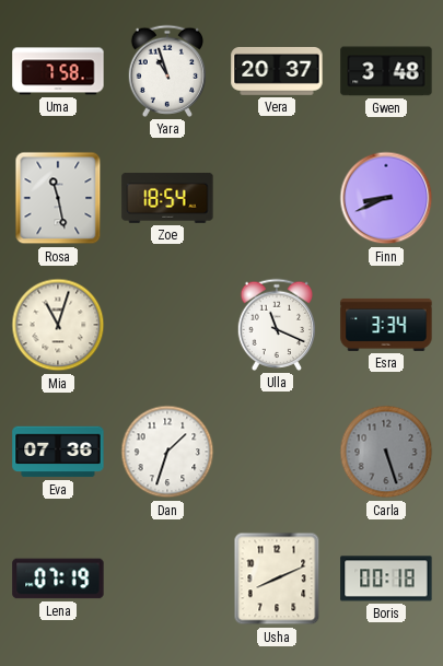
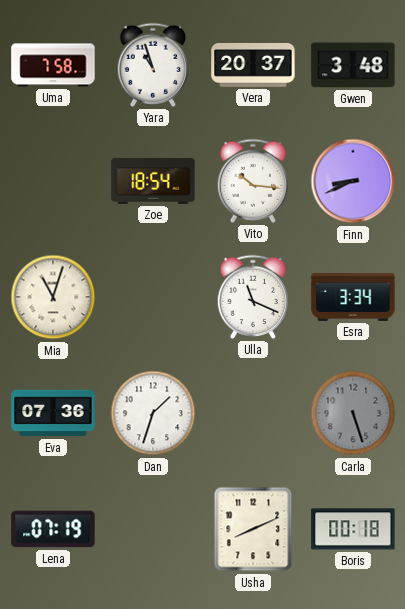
Rosa: 11:28 -> none (58, 198)
Vito: none -> 10:16 (252, 181)
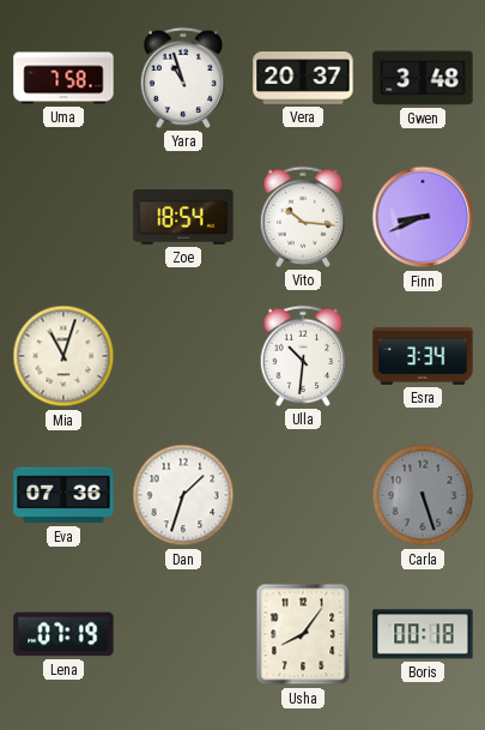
Ulla: 11:19 -> 10:31 (302, 356)
Usha: 8:11 -> 8:06 (303, 634)
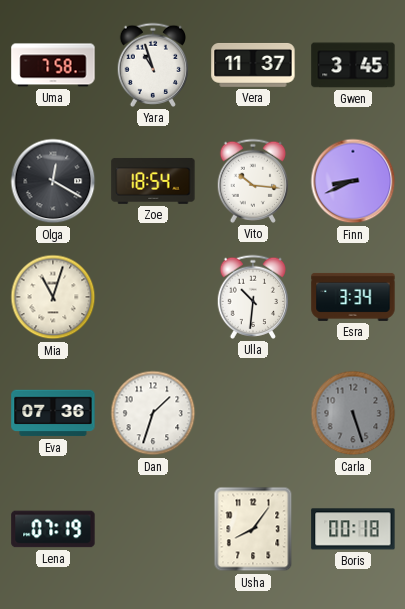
Vera: 20:37 -> 11:37 (253, 65)
Gwen: 3:48 -> 3:45 (353, 65)
Olga: none -> 12:20 (53, 181)
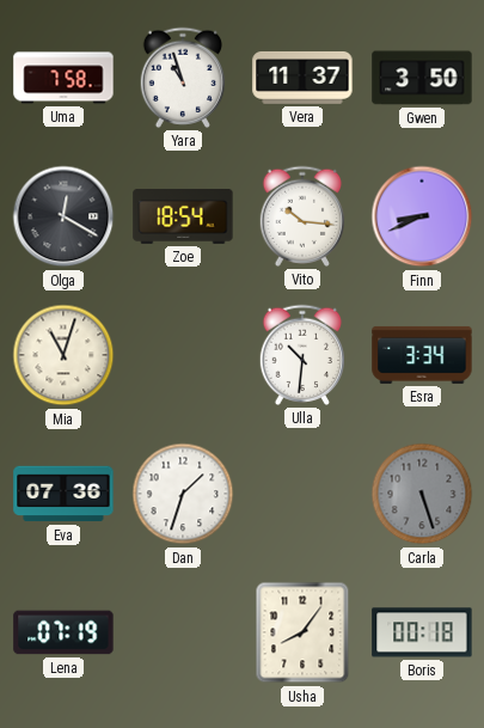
Gwen: 3:45 -> 3:50 (422, 78)
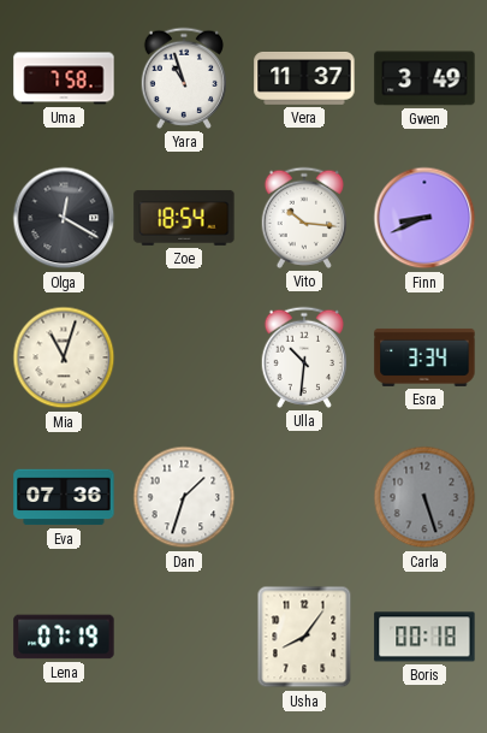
Gwen: 3:50 -> 3:49 (424, 78)
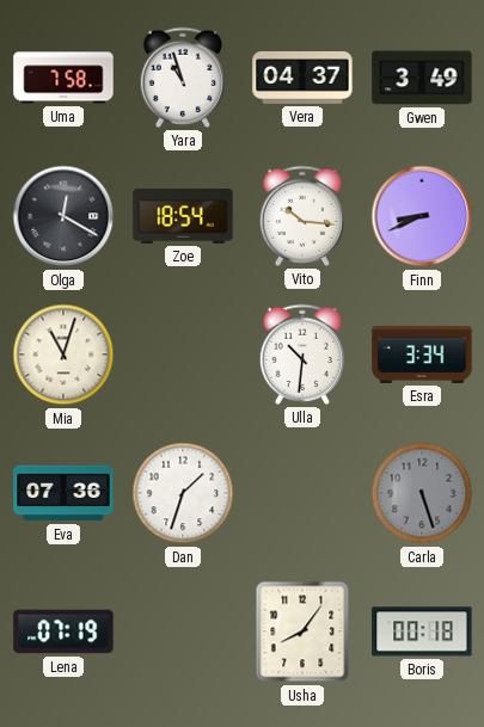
Vera: 11:37 -> 04:37 (302, 78)
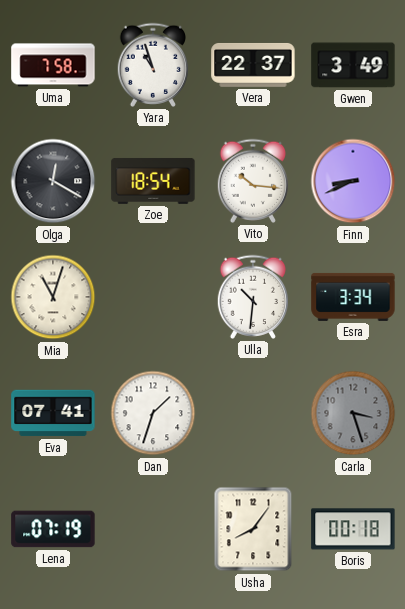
Vera: 04:37 -> 22:37 (253, 65)
Eva: 07:36 -> 07:41 (53, 413)
Carla: 5:27 -> 3:27 (353, 413)
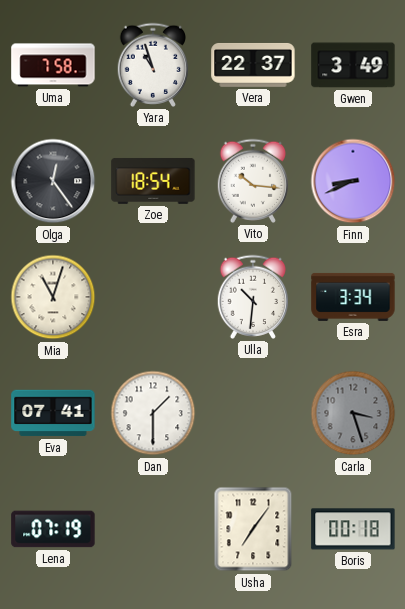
Olga: 12:20 -> 12:24 (53, 181)
Dan: 1:33 -> 1:30 (153, 413)
Usha: 8:06 -> 7:06 (253, 529)
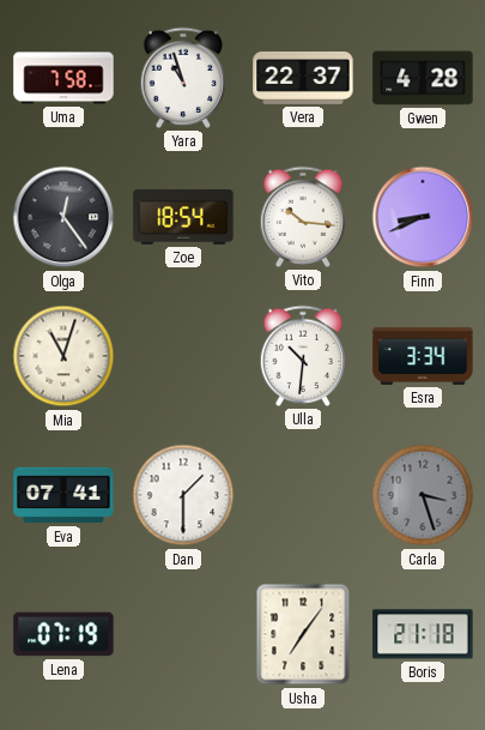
Gwen: 3:49 -> 4:28 (423, 78)
Boris: 00:18 -> 21:18 (423, 634)
